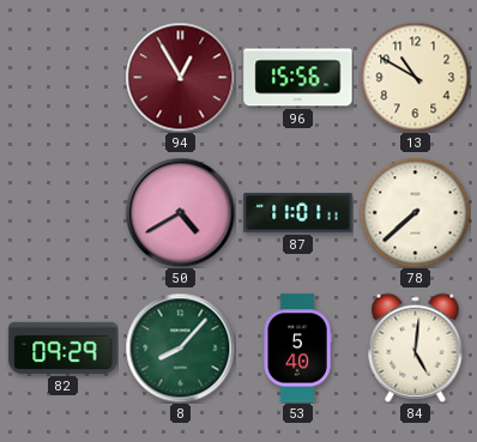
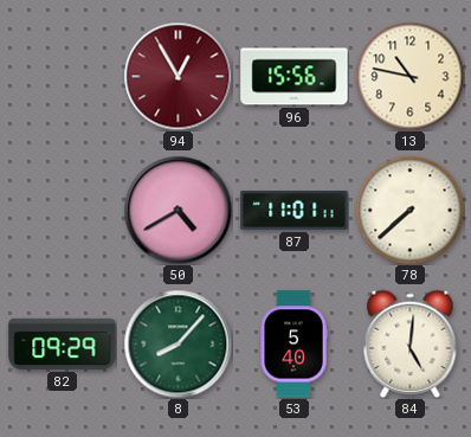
13: 10:50 -> 10:47 (409, 76)
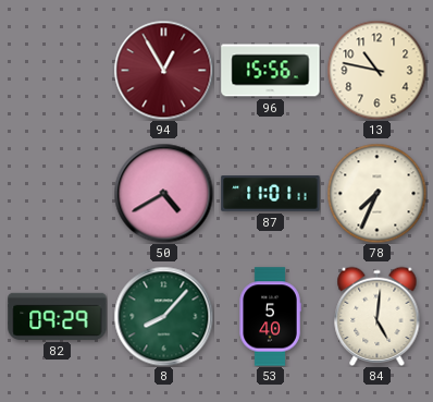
78: 7:38 -> 7:34 (376, 193)
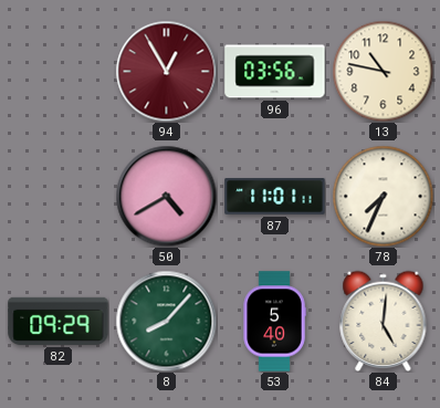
96: 15:56 -> 03:56 (275, 72)
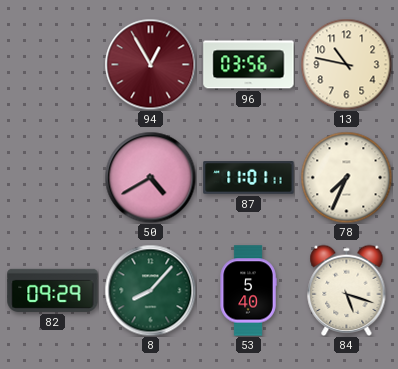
84: 5:01 -> 5:18 (347, 290)
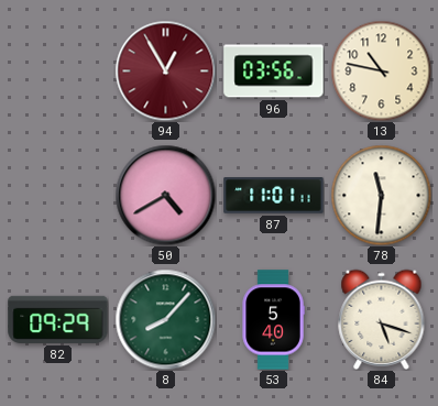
78: 7:34 -> 11:31 (381, 195)
